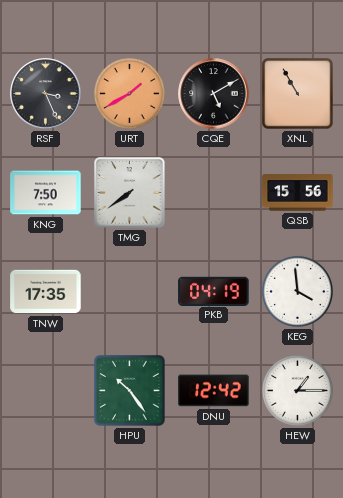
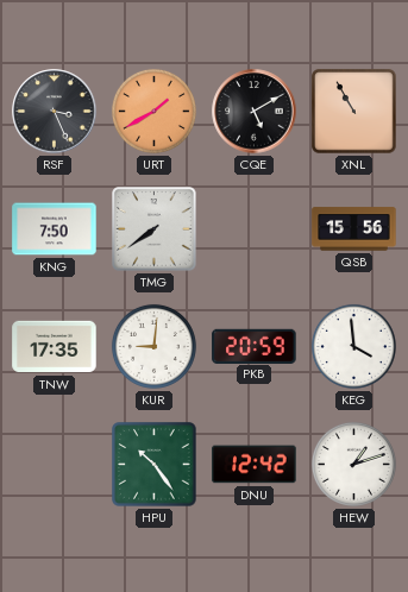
KUR: none -> 9:01 (153, 346)
PKB: 04:19 -> 20:59 (255, 346)
HEW: 1:15 -> 1:12 (353, 464)
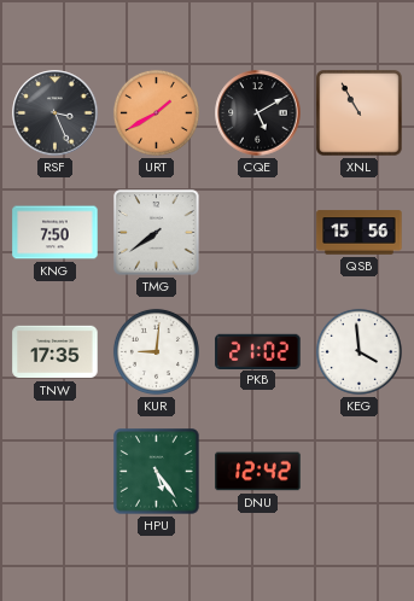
PKB: 20:59 -> 21:02 (258, 351)
HPU: 10:24 -> 5:24 (157, 472)
HEW: 1:12 -> none (353, 464)
